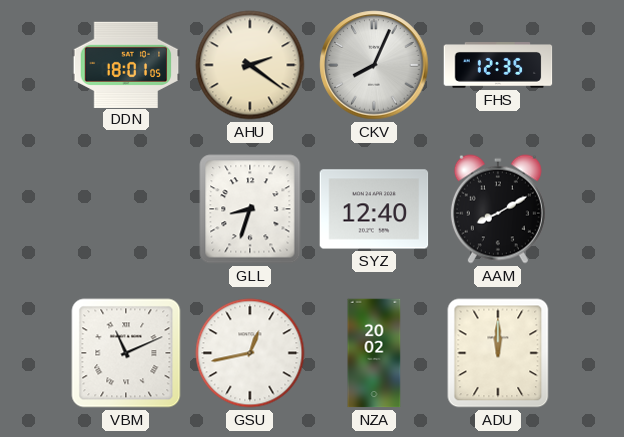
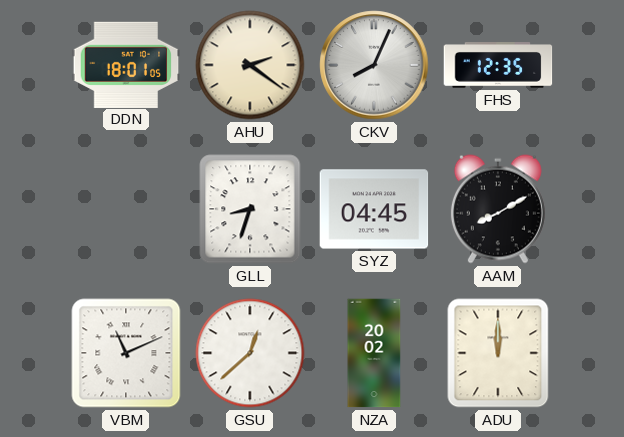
SYZ: 12:40 -> 04:45 (374, 209)
GSU: 12:43 -> 12:38 (250, 353)
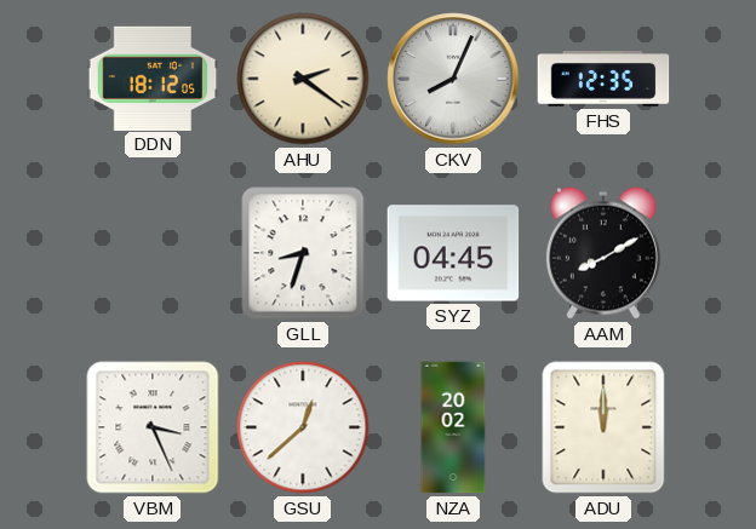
DDN: 18:01 -> 18:12 (153, 77)
VBM: 11:11 -> 3:26 (153, 427)
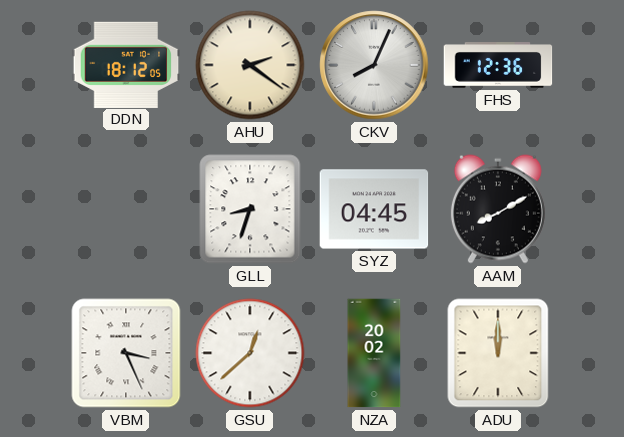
FHS: 12:35 -> 12:36 (498, 65)
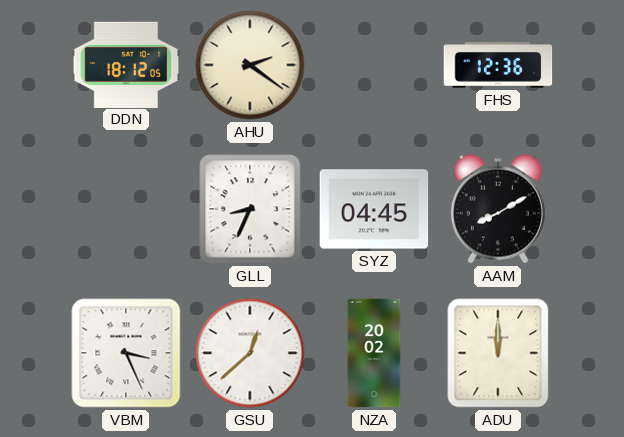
CKV: 8:04 -> none (374, 65)
GLL: 8:33 -> 8:34 (250, 209)
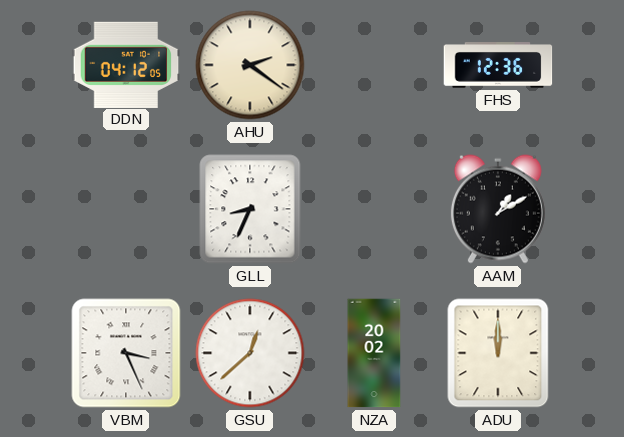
DDN: 18:12 -> 04:12 (126, 64)
SYZ: 04:45 -> none (374, 209)
AAM: 8:10 -> 1:10 (498, 209)
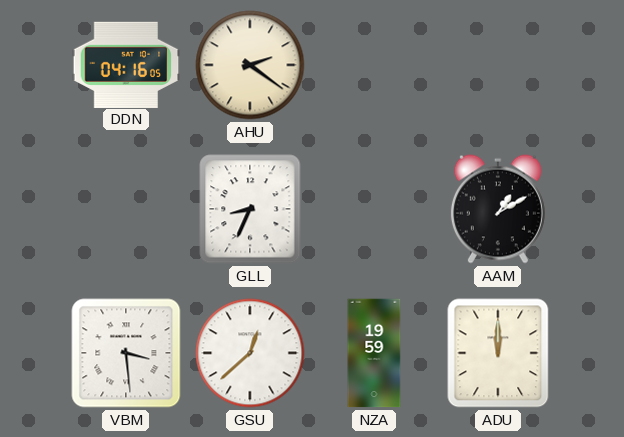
DDN: 04:12 -> 04:16 (126, 64)
FHS: 12:36 -> none (498, 65)
VBM: 3:26 -> 3:29 (126, 353)
NZA: 20:02 -> 19:59 (374, 353)
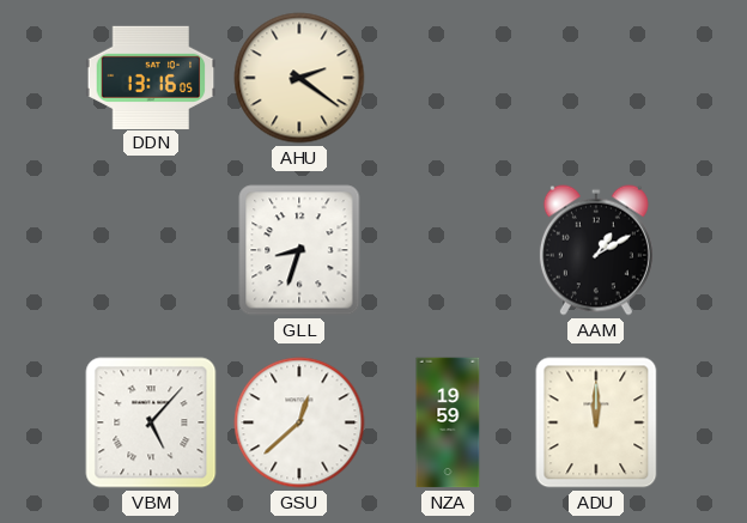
DDN: 04:16 -> 13:16 (151, 77)
GLL: 8:34 -> 8:33 (299, 250)
VBM: 3:29 -> 5:07 (151, 422)
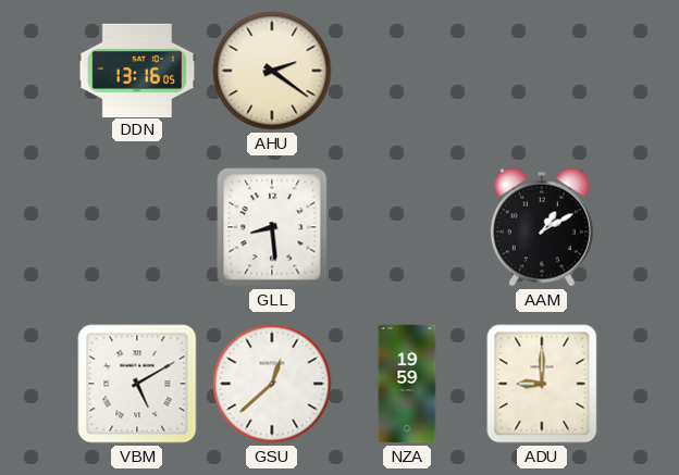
GLL: 8:33 -> 8:29 (272, 227)
VBM: 5:07 -> 5:10 (137, 384)
ADU: 12:00 -> 9:00 (542, 384)
